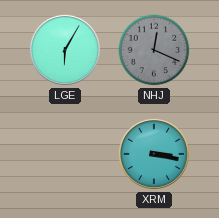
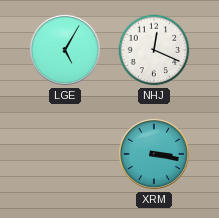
LGE: 6:05 -> 5:05 (65, 50)
NHJ dial: grey -> white (154, 50)
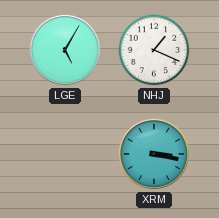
NHJ: 12:19 -> 1:19 (154, 50)
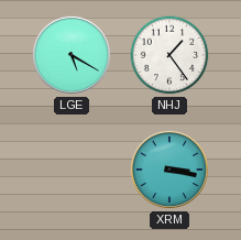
LGE: 5:05 -> 5:20 (72, 55)
NHJ: 1:19 -> 1:24 (169, 55)
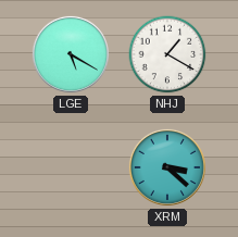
NHJ: 1:24 -> 1:20 (167, 54)
XRM: 3:17 -> 3:22 (167, 167)
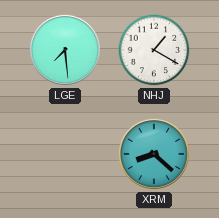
LGE: 5:20 -> 7:29 (65, 50)
XRM: 3:22 -> 8:22 (154, 154)
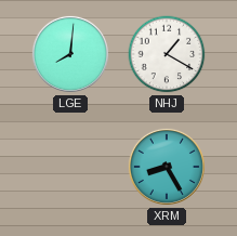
LGE: 7:29 -> 8:01 (70, 54)
XRM: 8:22 -> 8:25 (167, 167)
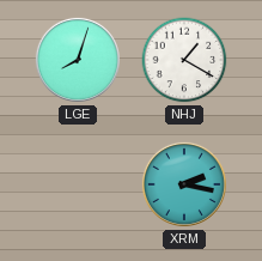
LGE: 8:01 -> 8:03 (78, 60)
XRM: 8:25 -> 2:17 (184, 184)
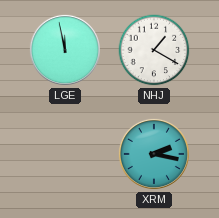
LGE: 8:03 -> 11:58 (65, 50)
